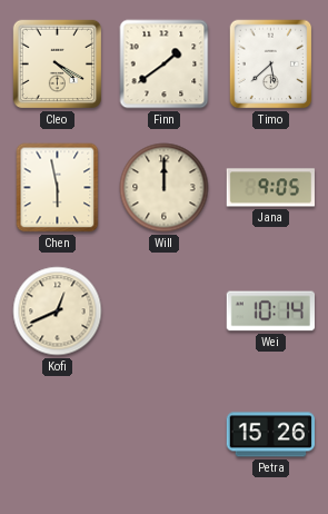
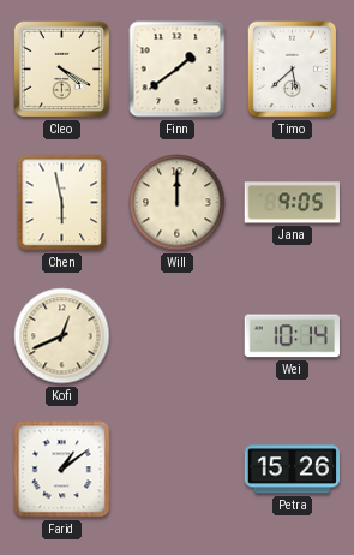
Farid: none -> 1:09 (62, 470)
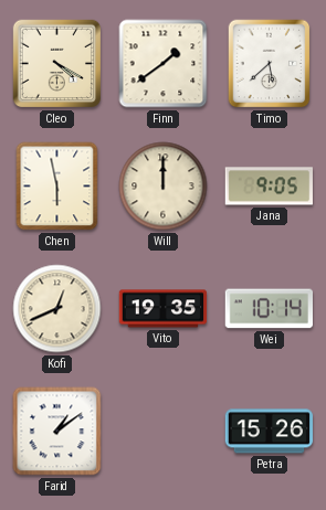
Vito: none -> 19:35 (164, 309)
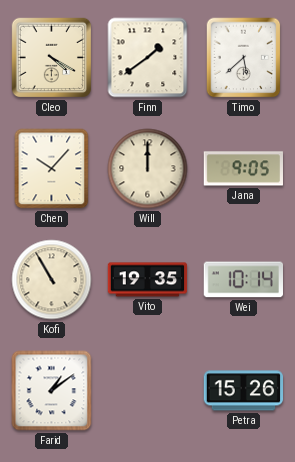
Chen: 5:58 -> 10:07 (52, 169)
Kofi: 12:41 -> 10:55 (52, 280)
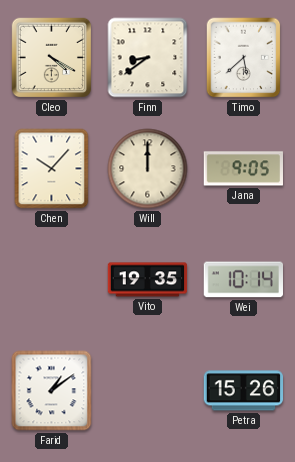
Finn: 1:39 -> 8:39 (148, 58)
Kofi: 10:55 -> none (52, 280)
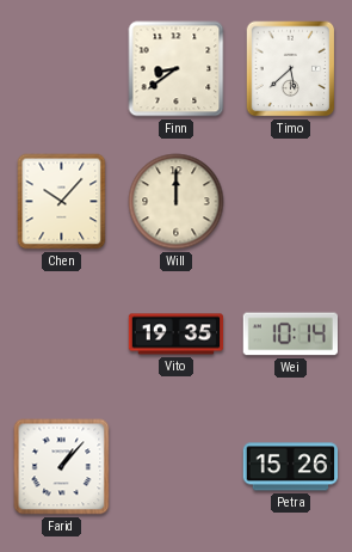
Cleo: 4:20 -> none (52, 58)
Jana: 9:05 -> none (243, 169)
Farid: 1:09 -> 1:07 (62, 467)
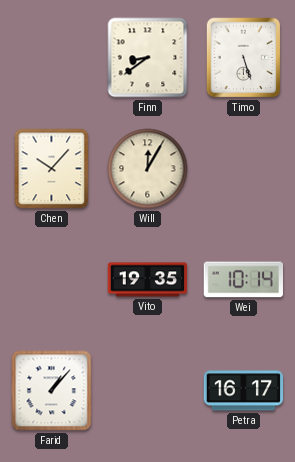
Timo: 5:38 -> 5:27 (244, 58)
Will: 12:00 -> 12:05 (148, 169)
Petra: 15:26 -> 16:17 (244, 391)
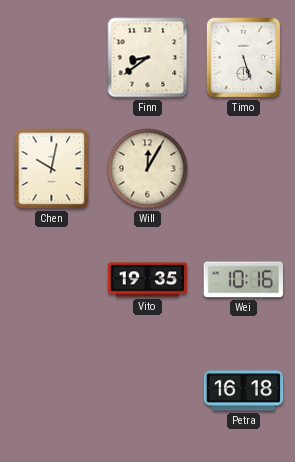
Chen: 10:07 -> 10:02 (52, 169)
Wei: 10:14 -> 10:16 (243, 280)
Farid: 1:07 -> none (52, 391)
Petra: 16:17 -> 16:18 (244, 391)
